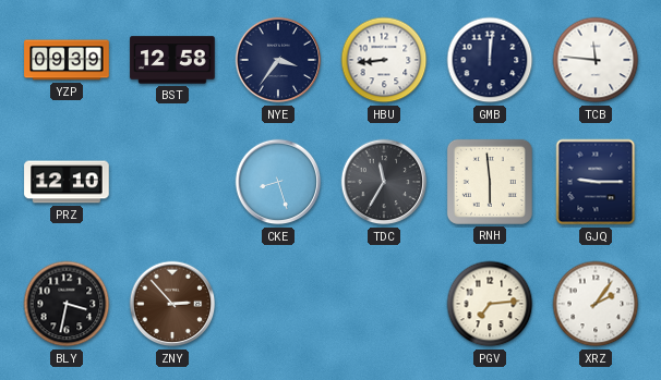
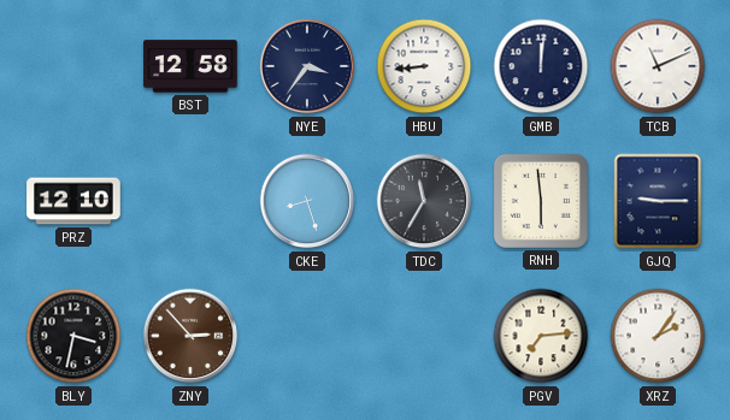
YZP: 09:39 -> none (67, 60)
TCB: 11:46 -> 11:11 (658, 66)
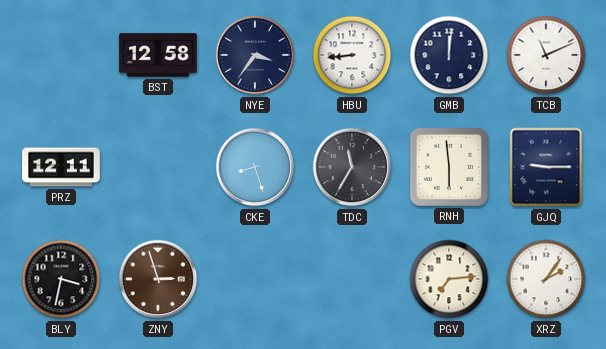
PRZ: 12:10 -> 12:11 (61, 167)
ZNY: 2:53 -> 2:57 (158, 279)
